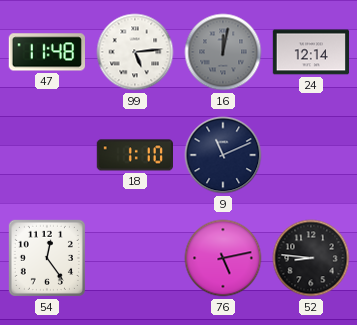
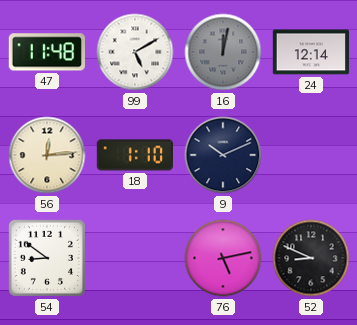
99: 5:14 -> 5:10 (135, 52)
56: none -> 12:14 (47, 155)
9: 11:11 -> 10:11 (223, 155)
54: 12:24 -> 8:51 (47, 258)
52: 8:46 -> 8:49 (311, 258)
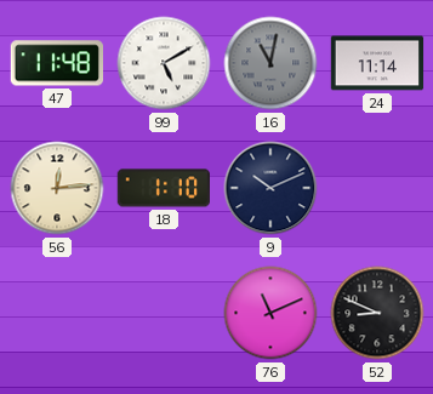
16: 12:02 -> 11:02 (270, 63)
24: 12:14 -> 11:14 (377, 63)
54: 8:51 -> none (47, 258)
76: 5:13 -> 11:11 (270, 313)
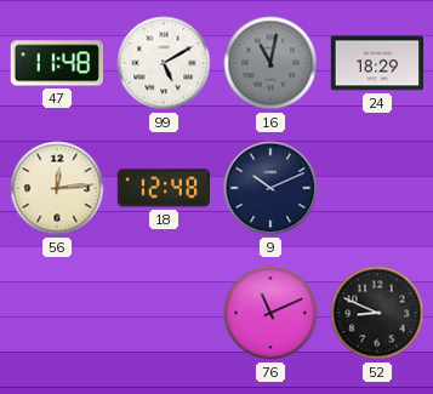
24: 11:14 -> 18:29 (377, 63)
18: 1:10 -> 12:48 (163, 188)
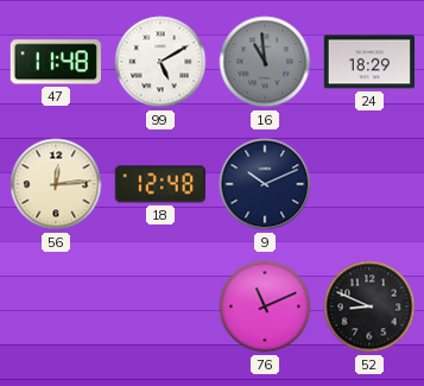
16: 11:02 -> 10:59 (265, 62)
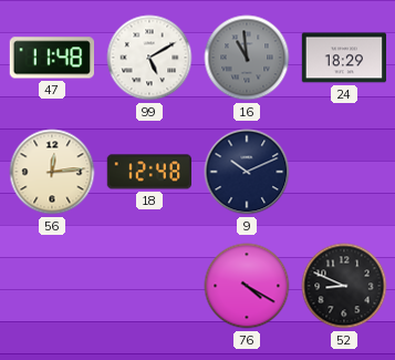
76: 11:11 -> 4:20 (247, 286)
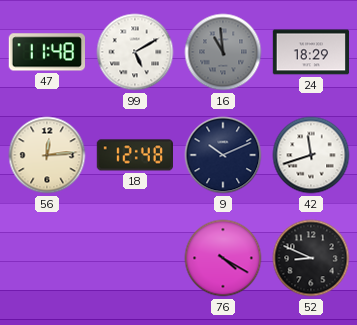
42: none -> 11:42 (311, 155)
